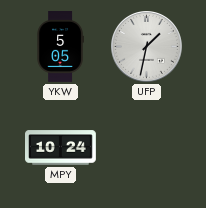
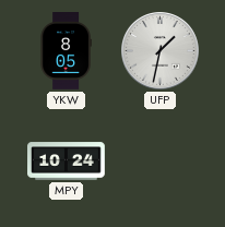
YKW: 5:05 -> 8:05 (66, 51)
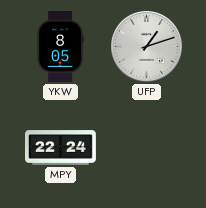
UFP: 1:32 -> 1:12 (147, 47)
MPY: 10:24 -> 22:24 (61, 148)
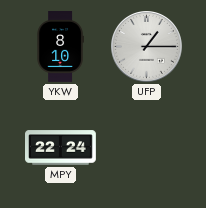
YKW: 8:05 -> 8:10 (60, 47)
UFP: 1:12 -> 1:15 (147, 47)
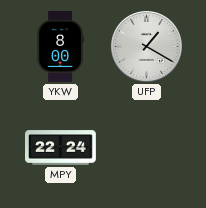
YKW: 8:10 -> 8:00 (60, 47)
UFP: 1:15 -> 1:20 (147, 47)
